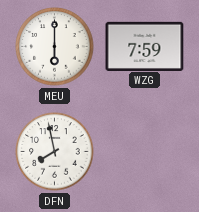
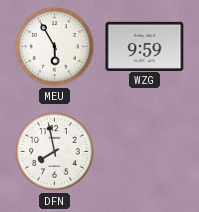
MEU: 6:00 -> 5:55 (55, 47)
WZG: 7:59 -> 9:59 (145, 46)
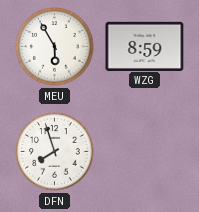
WZG: 9:59 -> 8:59 (145, 46)
DFN: 7:58 -> 7:57 (55, 152)
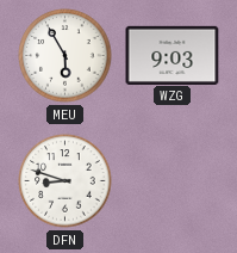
WZG: 8:59 -> 9:03 (173, 55)
DFN: 7:57 -> 8:48 (66, 181)
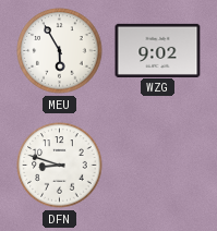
WZG: 9:03 -> 9:02 (158, 50)
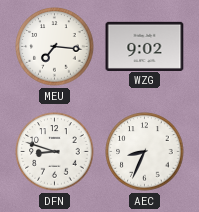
MEU: 5:55 -> 7:16 (55, 47)
AEC: none -> 8:34 (145, 152)
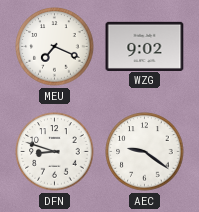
MEU: 7:16 -> 7:19 (55, 47)
AEC: 8:34 -> 9:21 (145, 152)
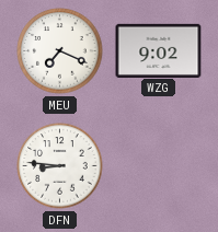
DFN: 8:48 -> 8:46 (60, 166)
AEC: 9:21 -> none (145, 152)
